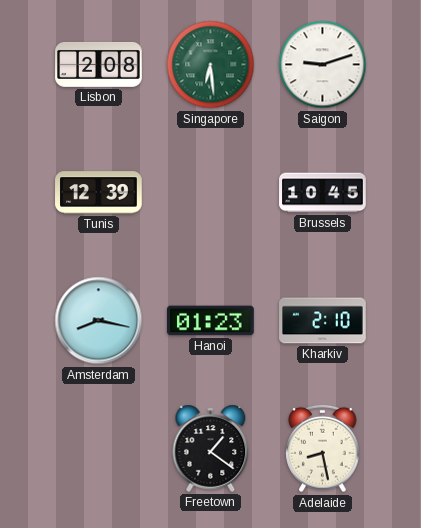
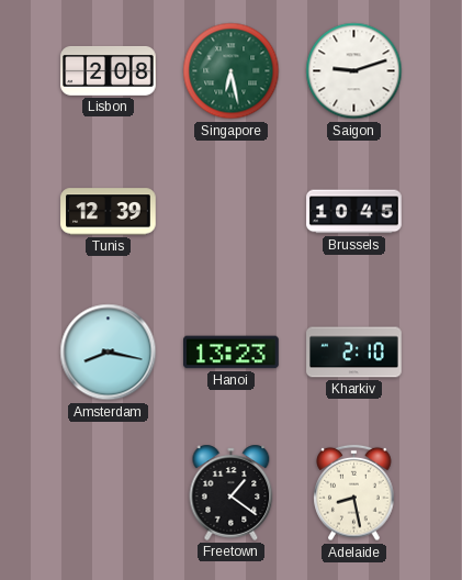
Singapore: 6:29 -> 6:28 (232, 71)
Hanoi: 01:23 -> 13:23 (232, 353)
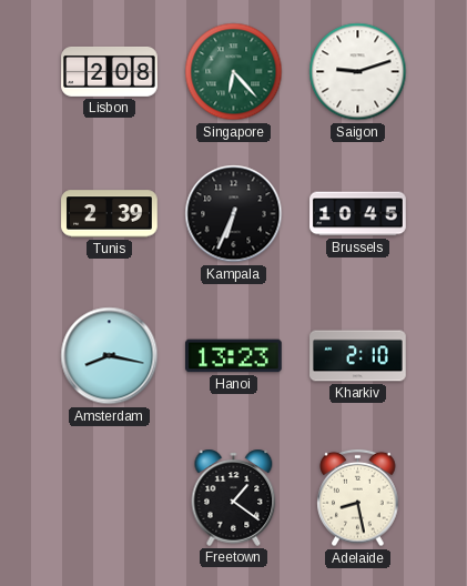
Singapore: 6:28 -> 6:23 (234, 72)
Tunis: 12:39 -> 2:39 (110, 214)
Kampala: none -> 6:34 (234, 214)
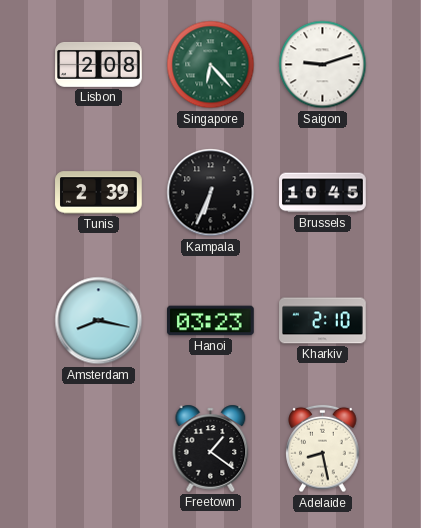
Hanoi: 13:23 -> 03:23 (211, 321)
